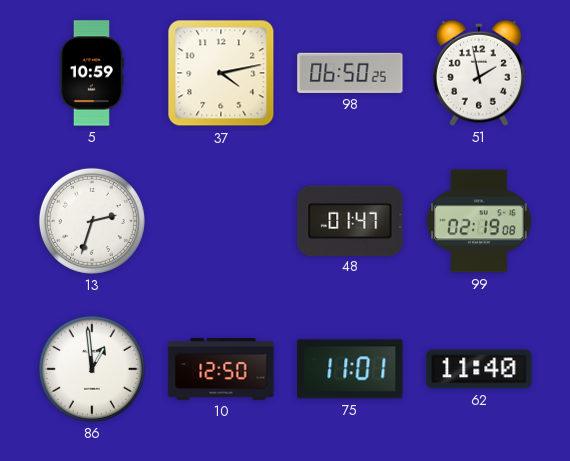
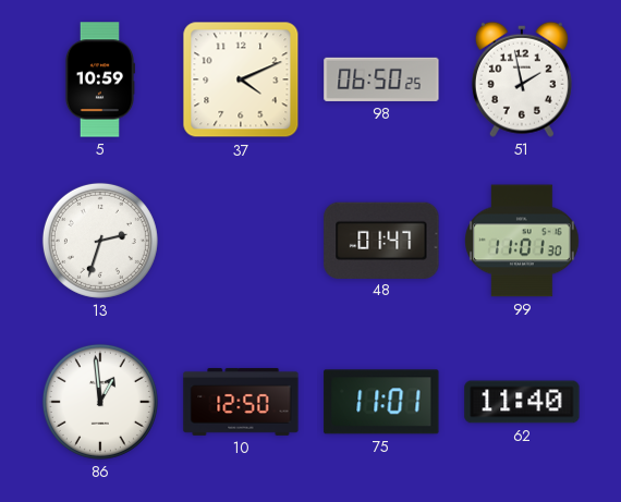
37: 4:13 -> 4:11 (241, 79)
99: 02:19 -> 11:01 (522, 241)
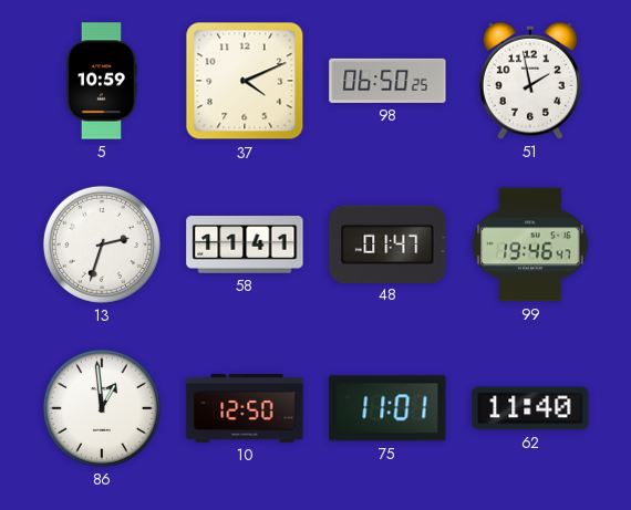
58: none -> 11:41 (245, 244)
99: 11:01 -> 19:46 (530, 244)
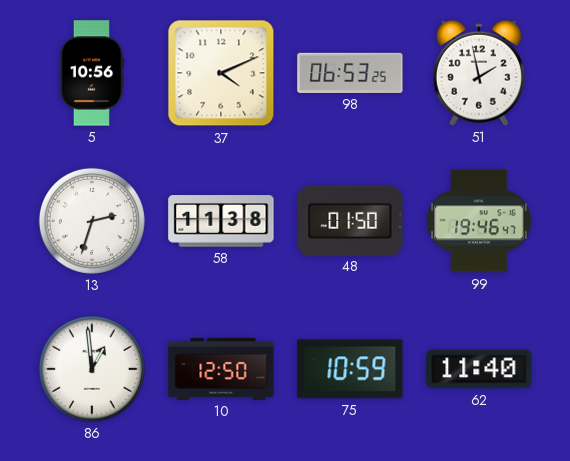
5: 10:59 -> 10:56 (91, 73)
98: 06:50 -> 06:53 (350, 73)
58: 11:41 -> 11:38 (221, 221)
48: 01:47 -> 01:50 (350, 220)
75: 11:01 -> 10:59 (350, 369)
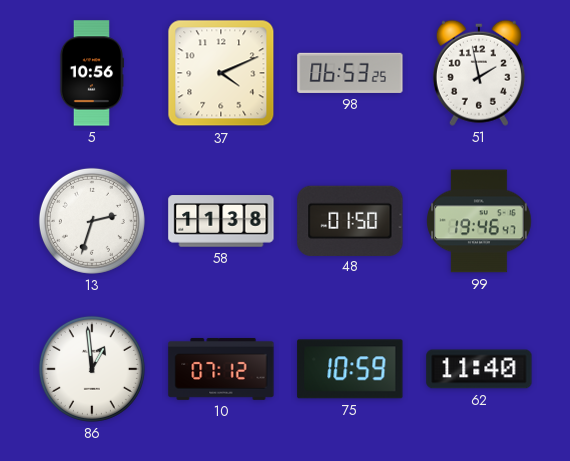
10: 12:50 -> 07:12 (221, 369)
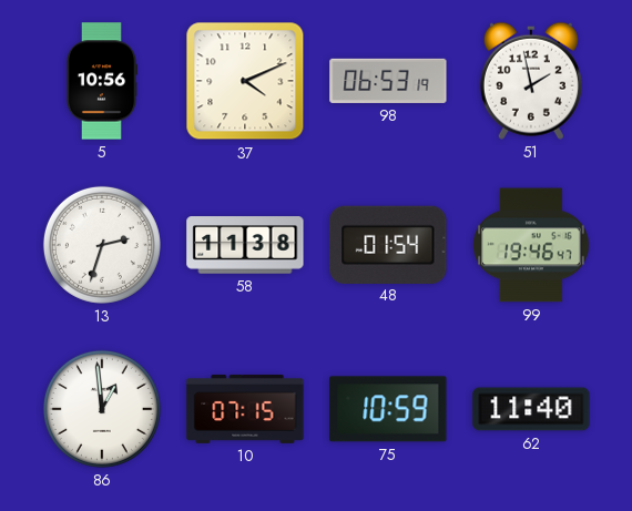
98: 06:53:25 -> 06:53:19 (388, 81)
48: 01:50 -> 01:54 (388, 244)
10: 07:12 -> 07:15 (245, 409)
